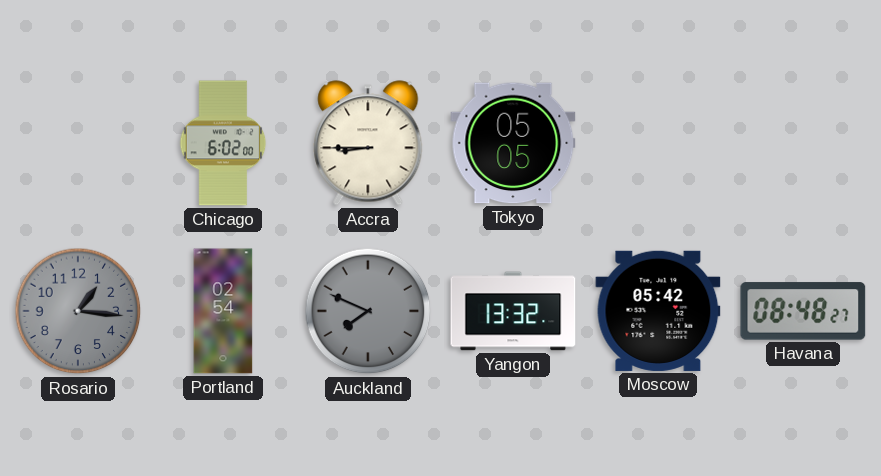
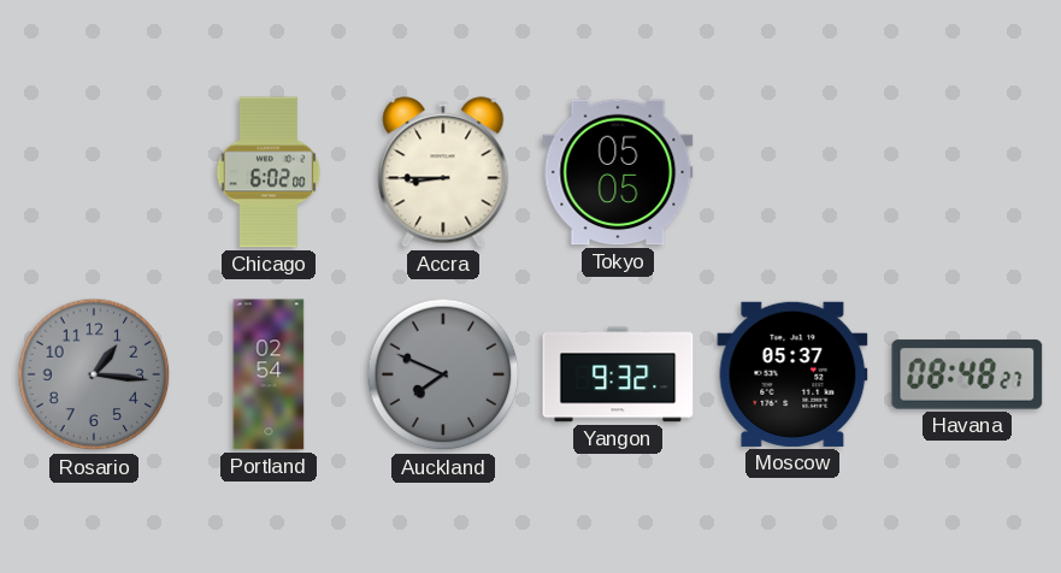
Yangon: 13:32 -> 9:32 (618, 374)
Moscow: 05:42 -> 05:37 (792, 374)
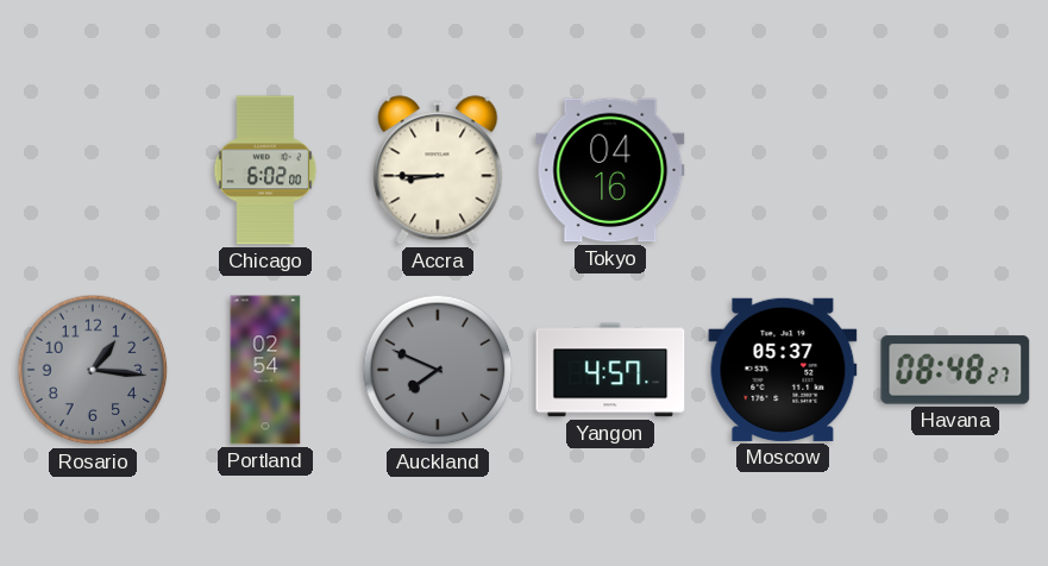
Tokyo: 05:05 -> 04:16 (610, 170)
Yangon: 9:32 -> 4:57 (610, 370)
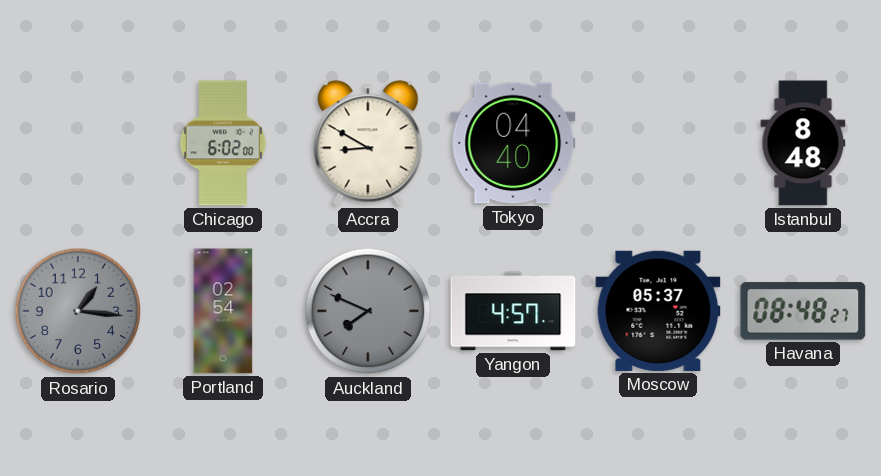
Accra: 8:45 -> 8:50 (368, 143)
Tokyo: 04:16 -> 04:40 (513, 143)
Istanbul: none -> 8:48 (803, 143)
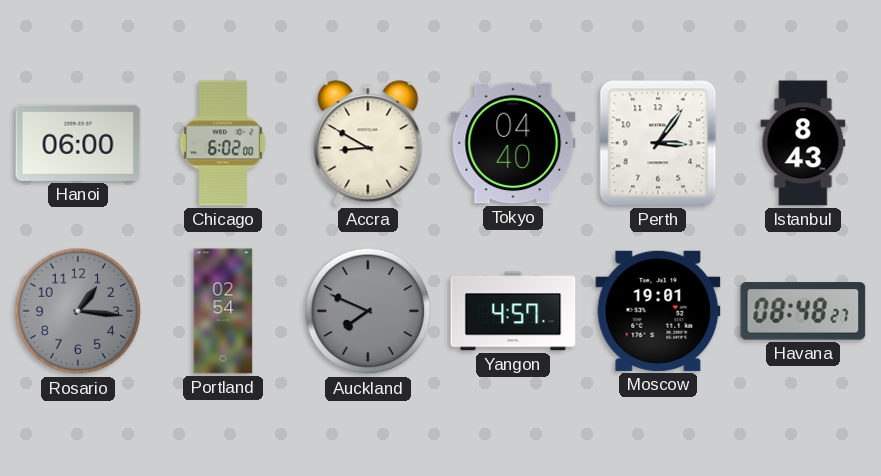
Hanoi: none -> 06:00 (78, 143)
Perth: none -> 3:06 (658, 143)
Istanbul: 8:48 -> 8:43 (803, 143)
Moscow: 05:37 -> 19:01 (658, 311)
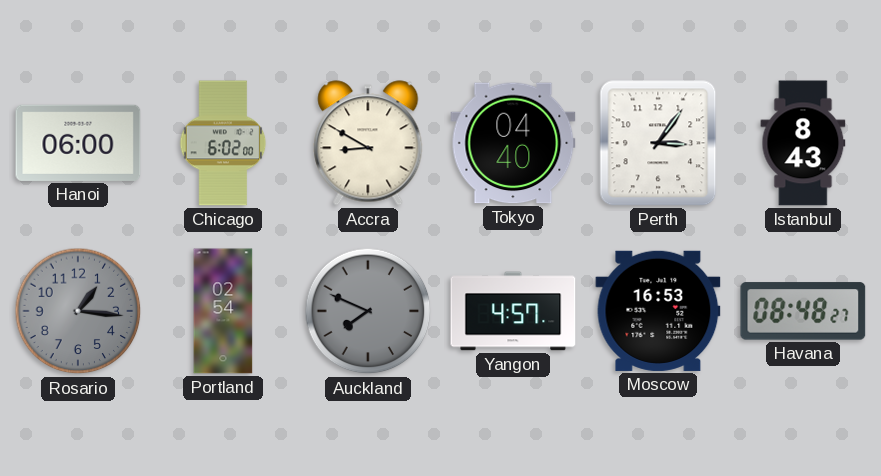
Moscow: 19:01 -> 16:53 (658, 311)
